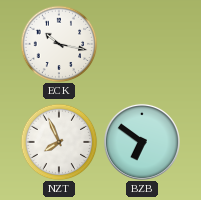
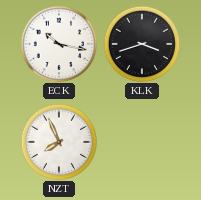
KLK: none -> 3:42 (142, 44)
BZB: 6:51 -> none (142, 142)
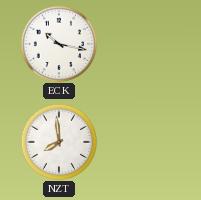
KLK: 3:42 -> none (142, 44)
NZT: 7:56 -> 7:59 (59, 142)
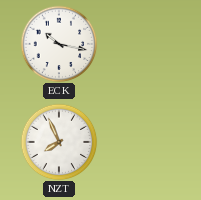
NZT: 7:59 -> 7:56 (59, 142)
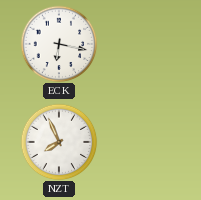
ECK: 10:17 -> 6:17 (59, 44)
